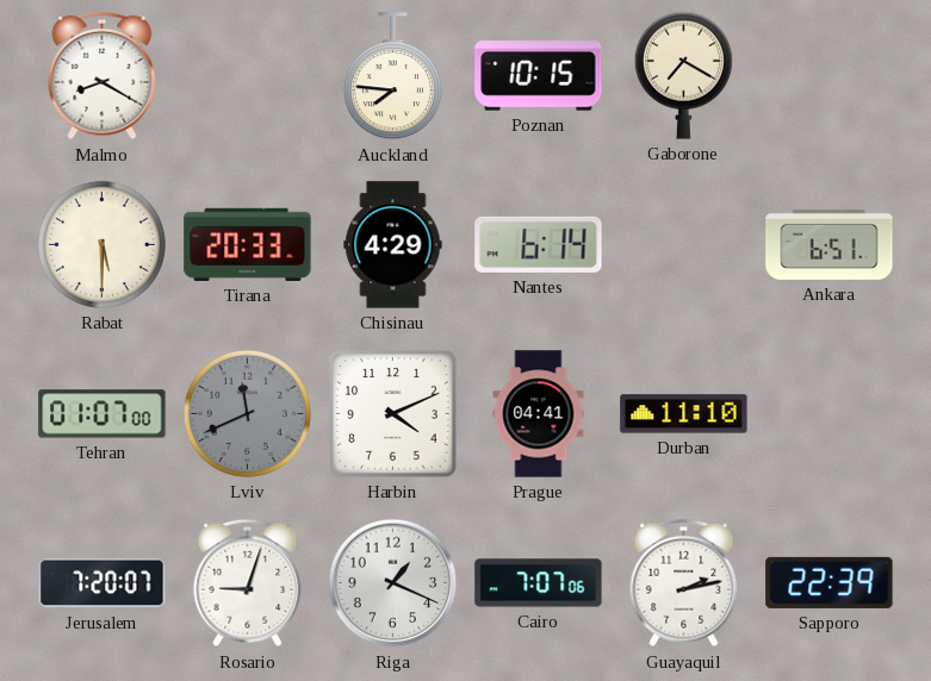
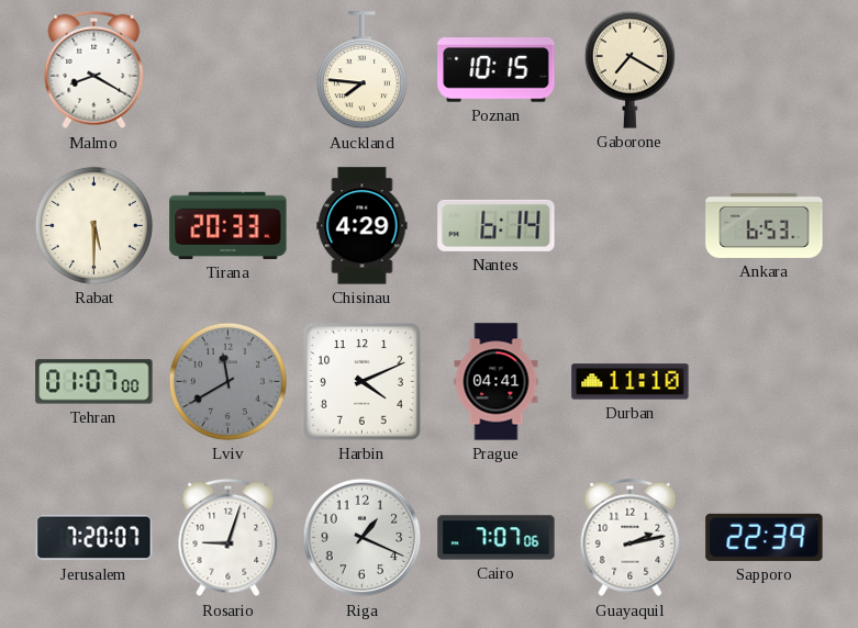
Ankara: 6:51 -> 6:53 (765, 225)
Lviv: 11:41 -> 11:40 (227, 381)
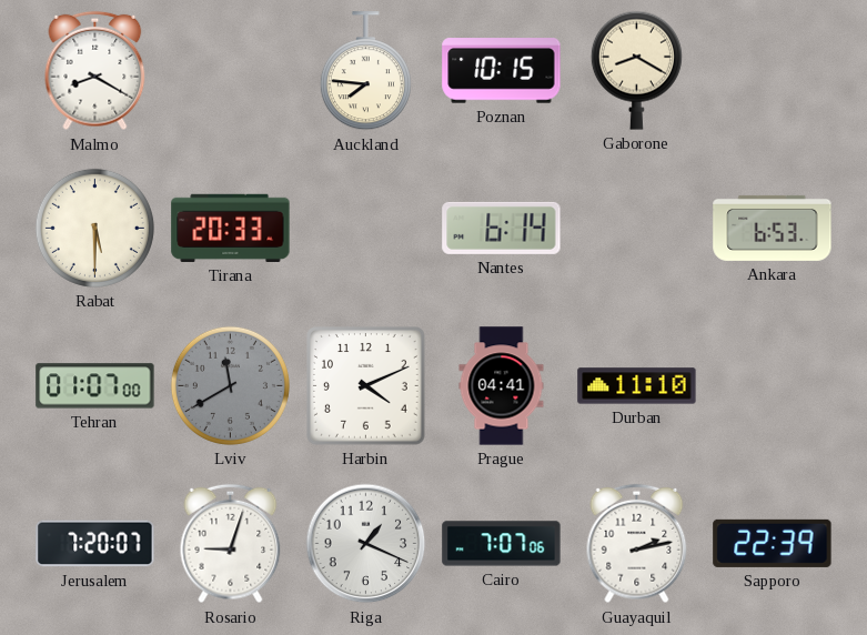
Gaborone: 7:20 -> 8:20 (636, 70)
Chisinau: 4:29 -> none (363, 226)
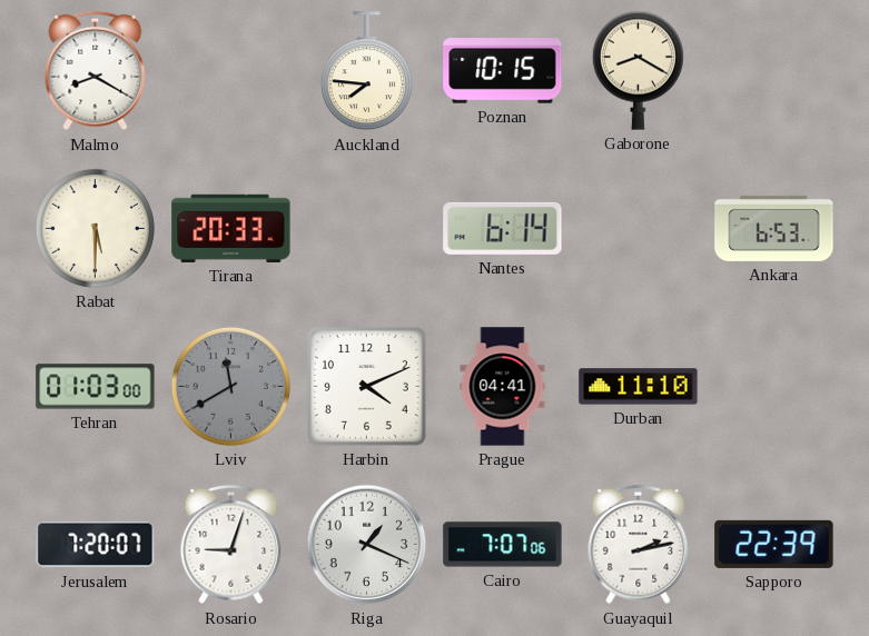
Tehran: 01:07 -> 01:03 (96, 387)
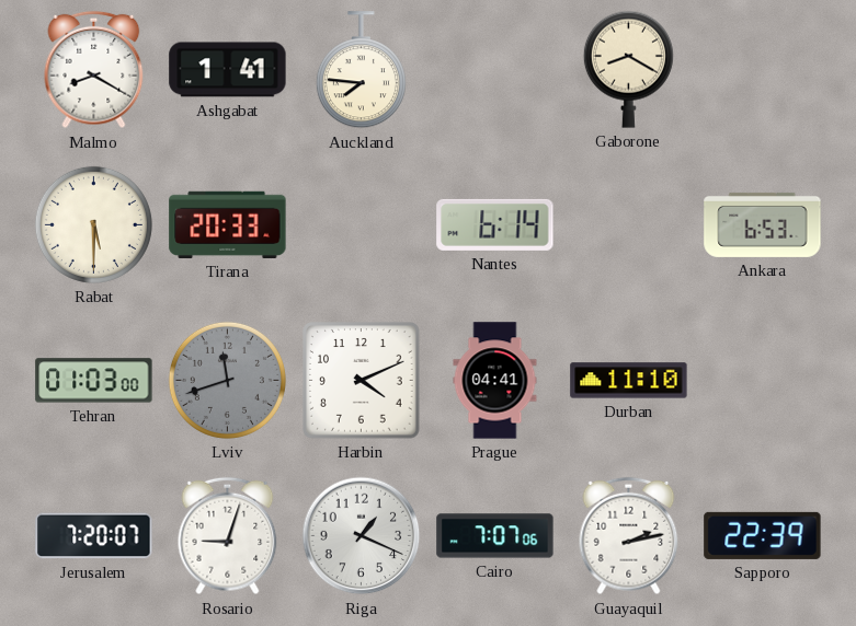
Ashgabat: none -> 1:41 (228, 70)
Poznan: 10:15 -> none (503, 71)
Lviv: 11:40 -> 11:42 (227, 380)
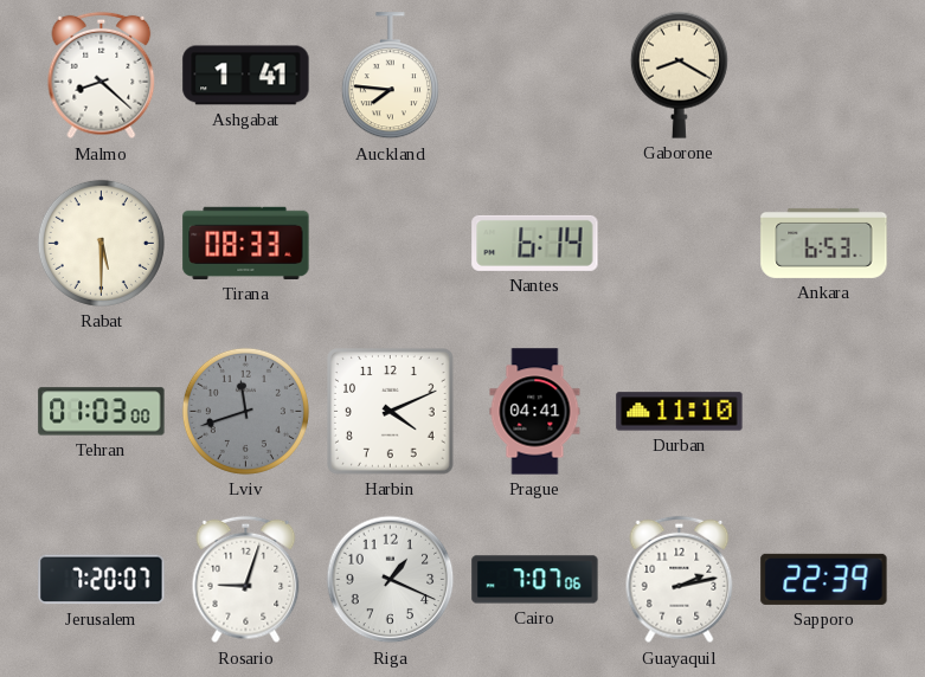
Malmo: 8:20 -> 8:22 (102, 76)
Tirana: 20:33 -> 08:33 (246, 243)
